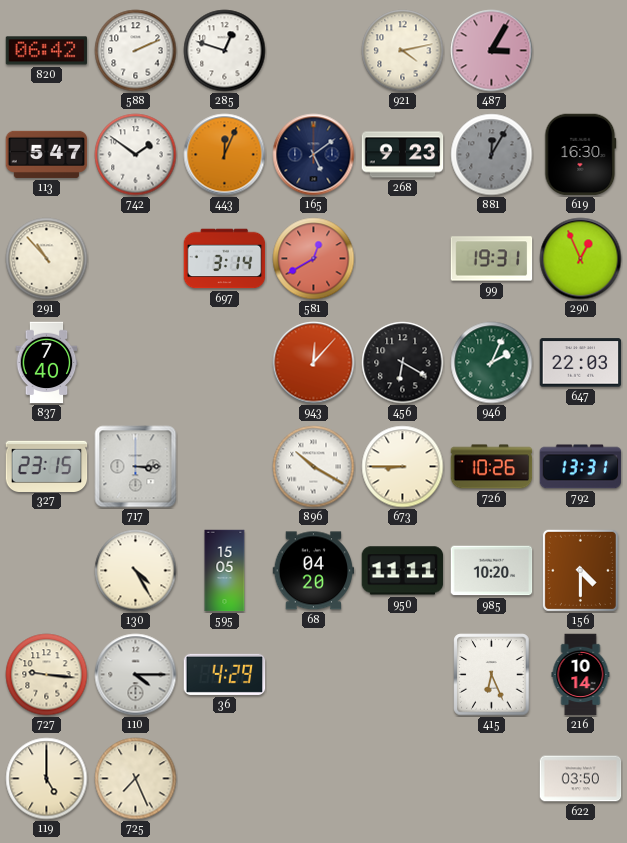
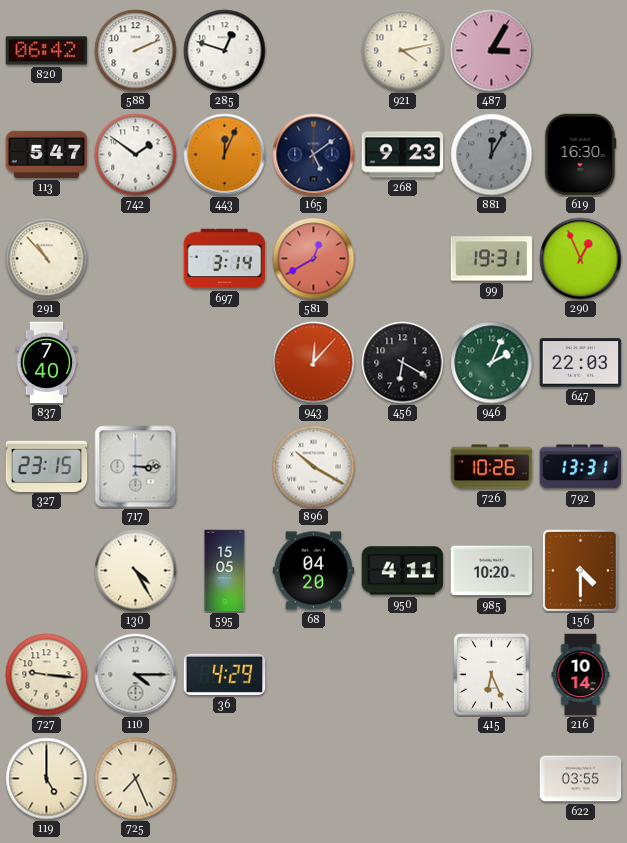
673: 8:45 -> none (403, 467)
950: 11:11 -> 4:11 (403, 571)
622: 03:50 -> 03:55 (581, 779)
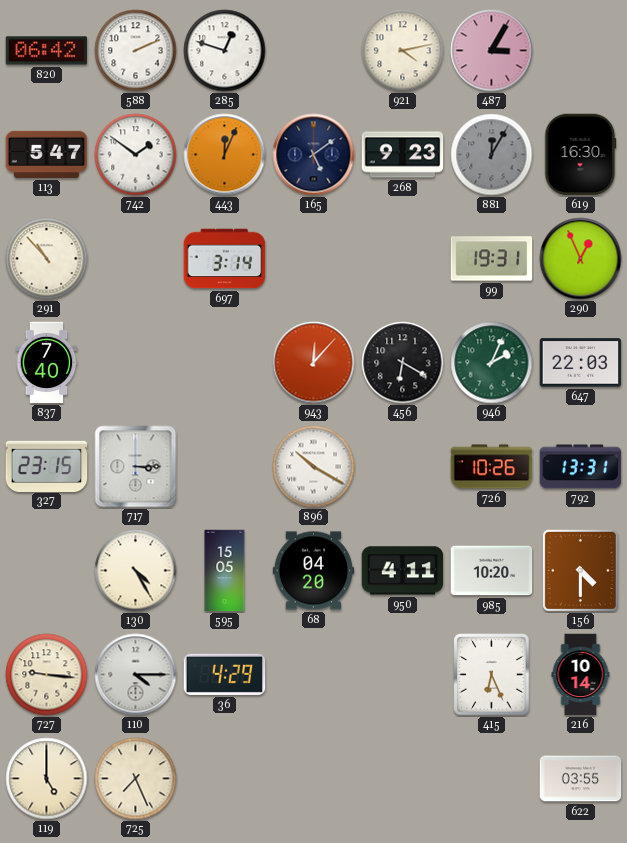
581: 12:40 -> none (314, 259)
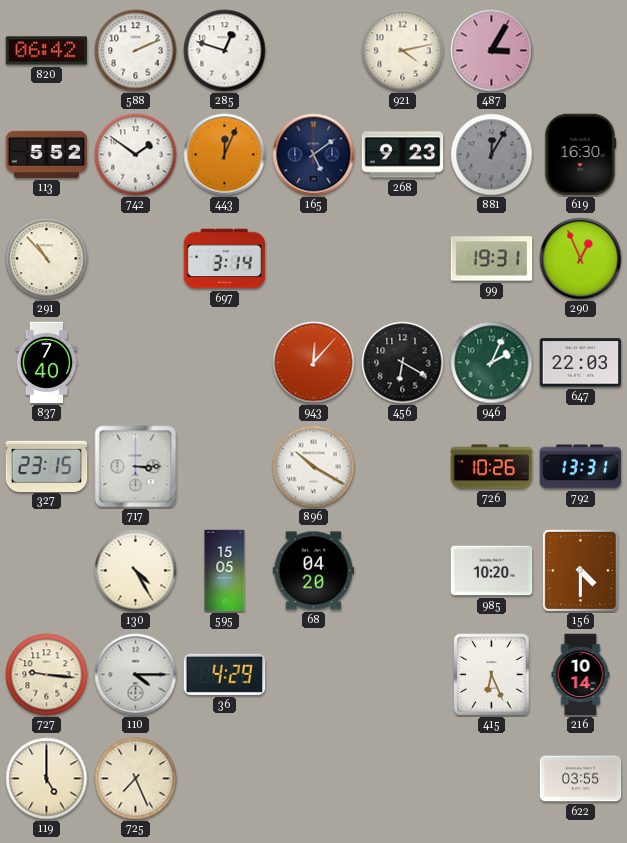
113: 5:47 -> 5:52 (47, 154)
950: 4:11 -> none (403, 571)
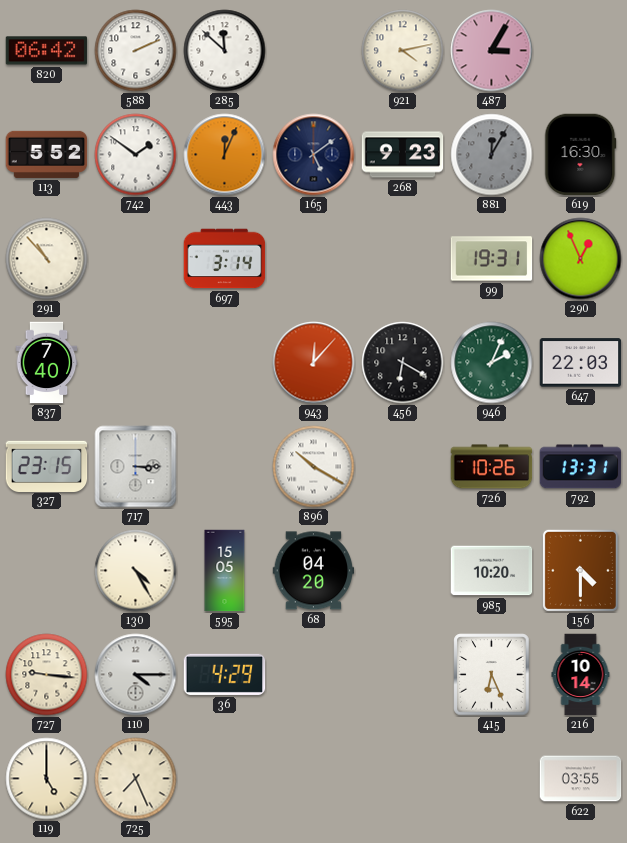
285: 12:48 -> 11:52 (225, 51)
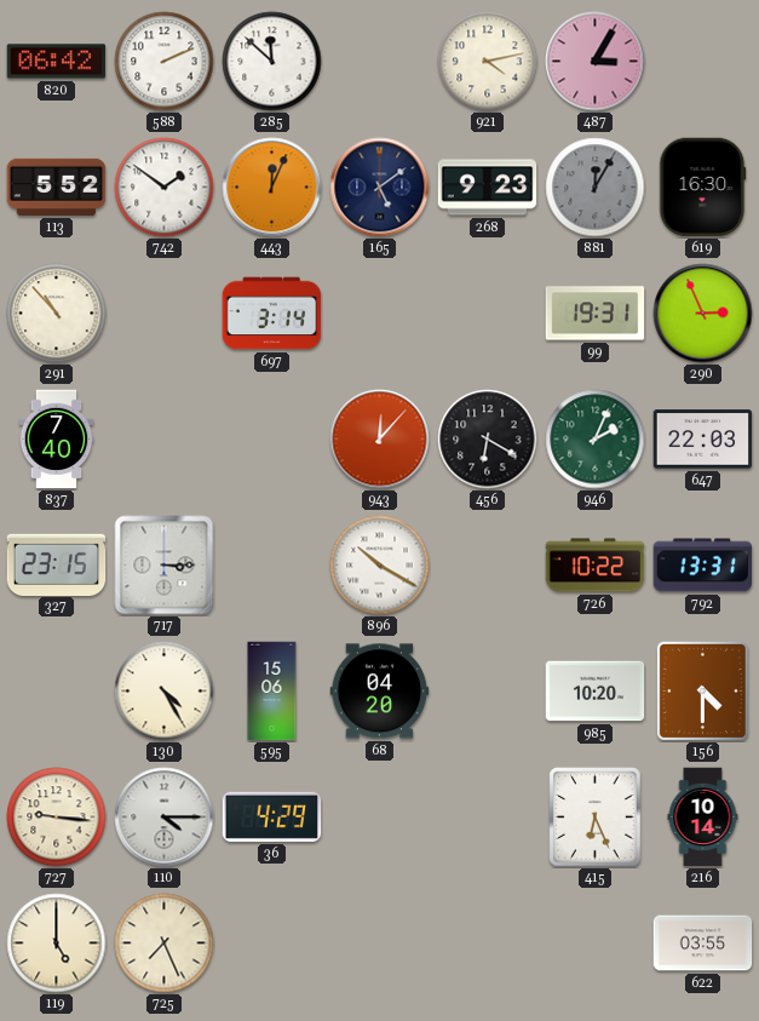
290: 12:56 -> 2:56 (703, 314)
726: 10:26 -> 10:22 (596, 566)
595: 15:05 -> 15:06 (272, 692)
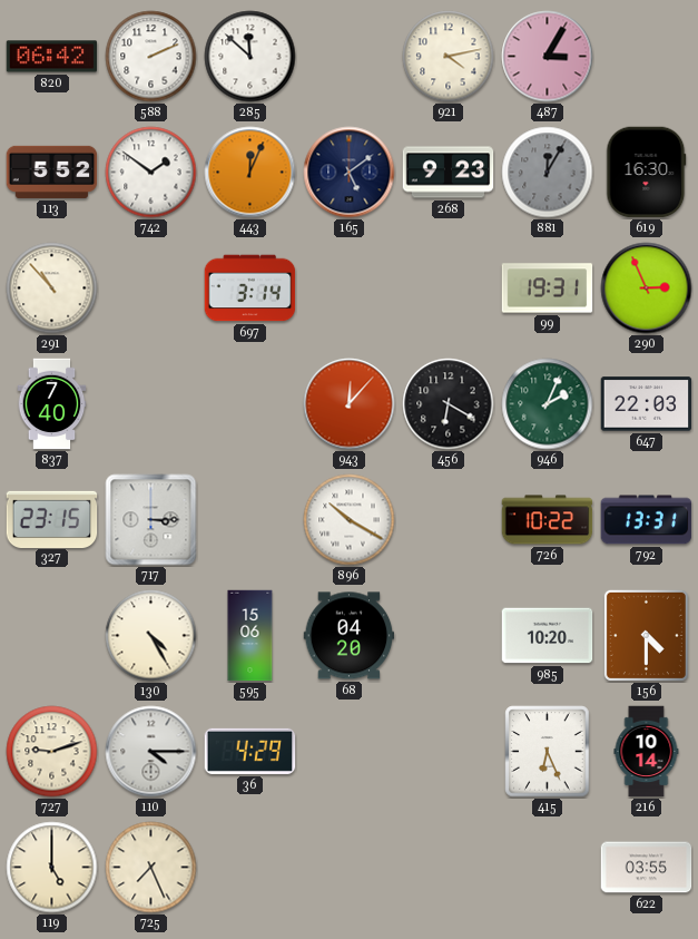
727: 9:16 -> 9:12 (52, 752)
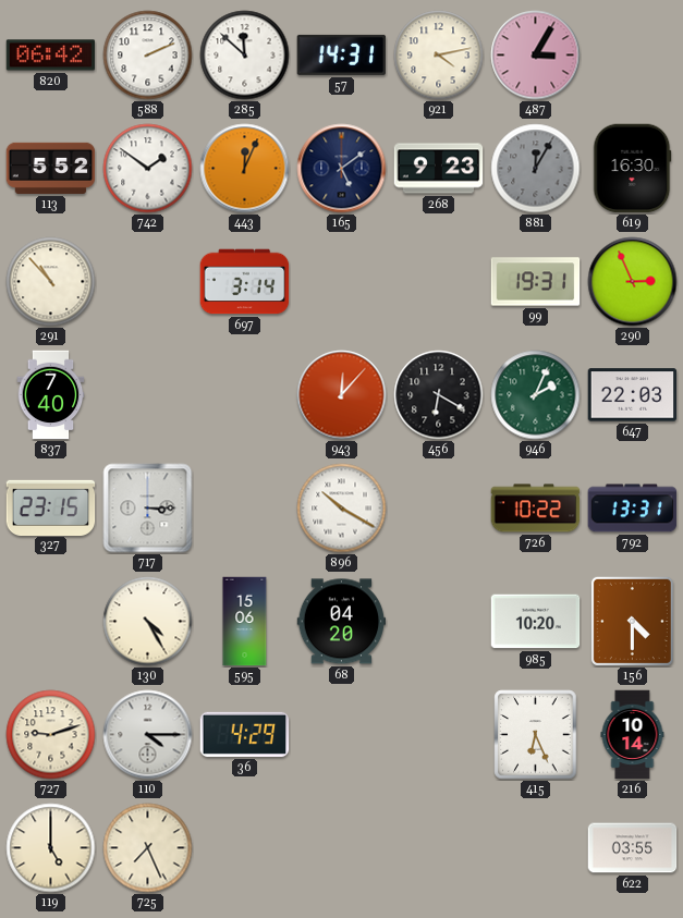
57: none -> 14:31 (342, 54)
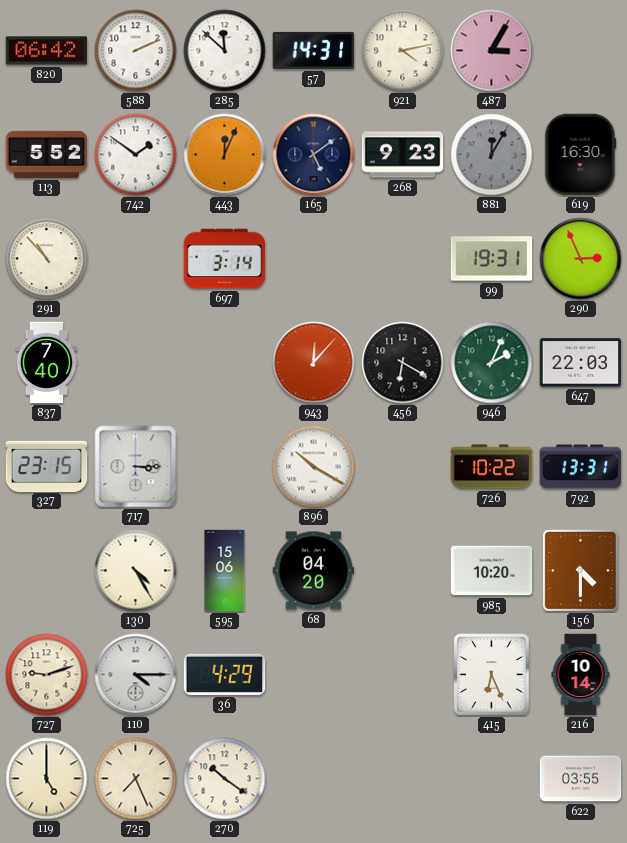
270: none -> 10:21 (225, 779)
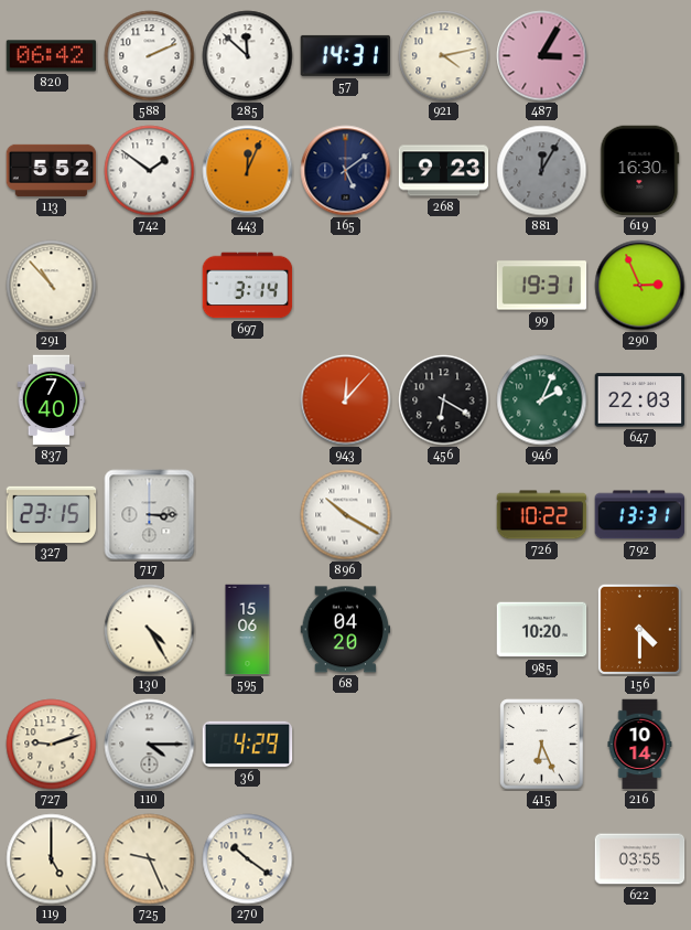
725: 7:26 -> 9:26 (150, 859)
